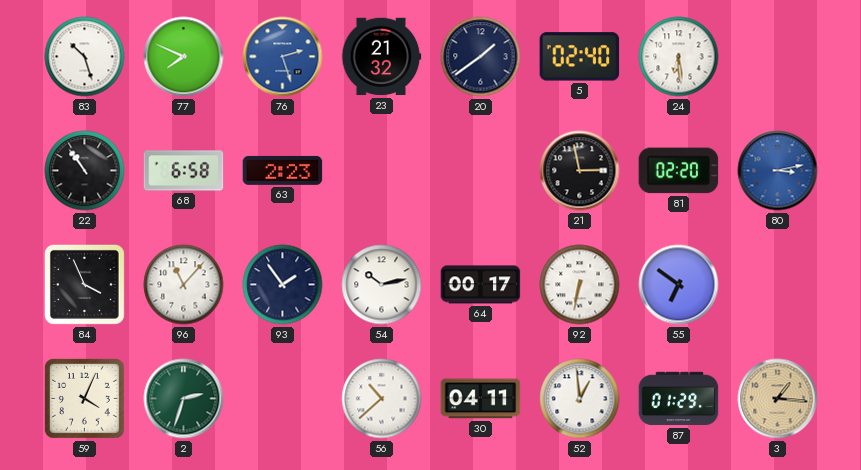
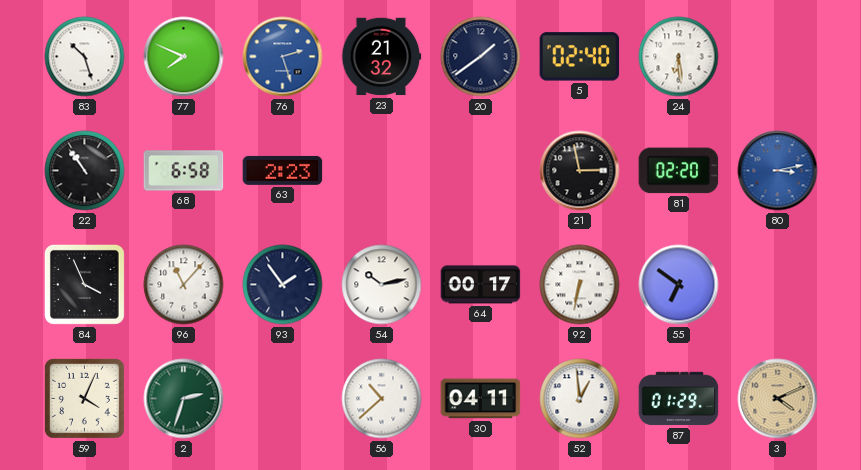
3: 1:16 -> 4:11 (778, 399)
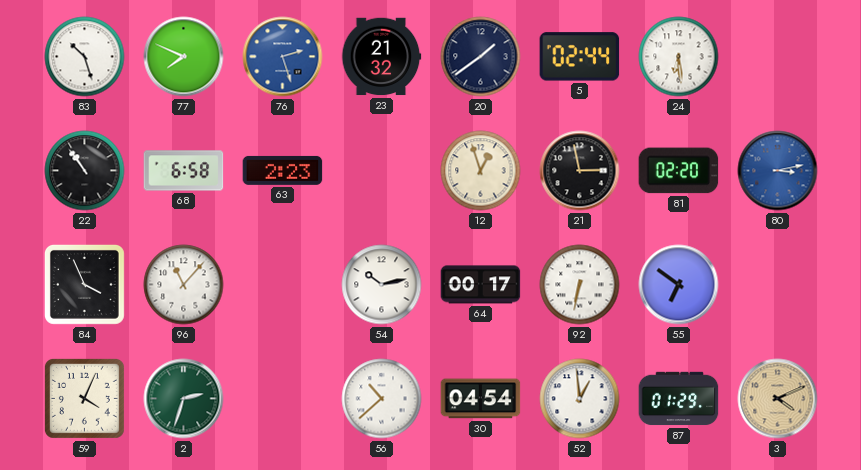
5: 02:40 -> 02:44 (580, 57)
12: none -> 12:57 (481, 171)
93: 1:54 -> none (283, 285)
30: 04:11 -> 04:54 (481, 399)
